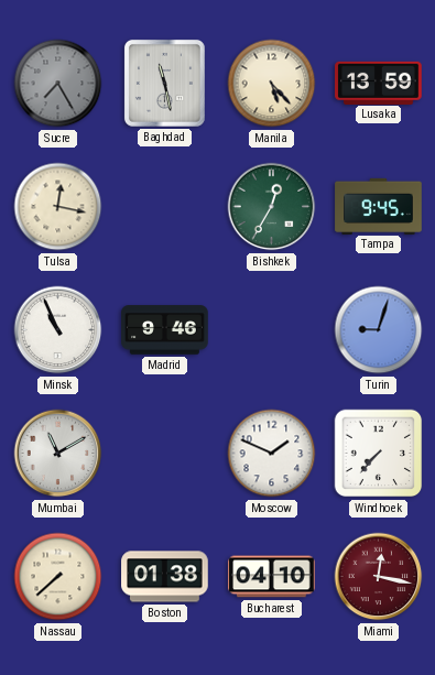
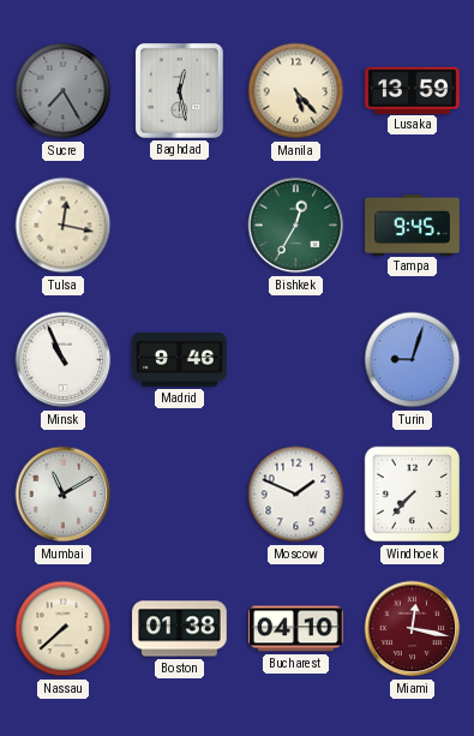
Baghdad: 11:28 -> 12:28 (179, 90)
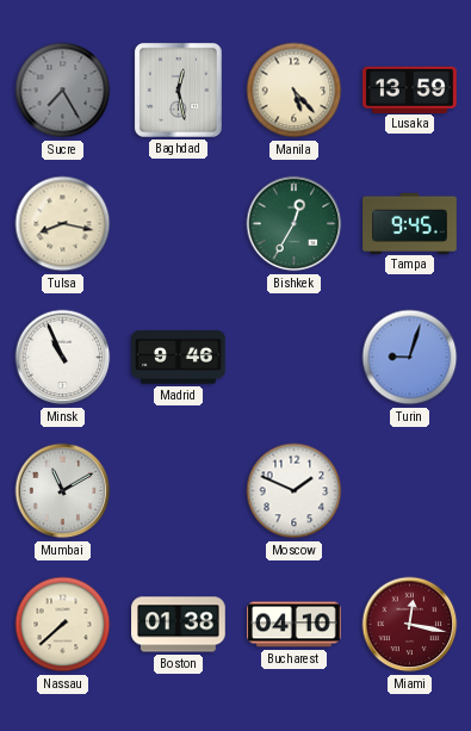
Tulsa: 12:17 -> 8:17 (63, 224)
Windhoek: 7:37 -> none (413, 495)
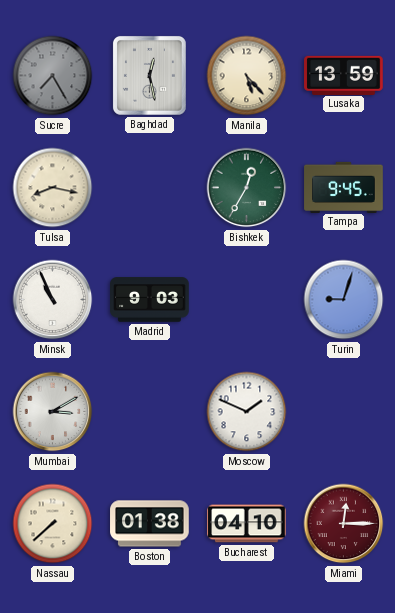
Madrid: 9:46 -> 9:03 (150, 300)
Mumbai: 11:10 -> 3:10 (53, 412)
Miami: 12:17 -> 12:15 (344, 524)
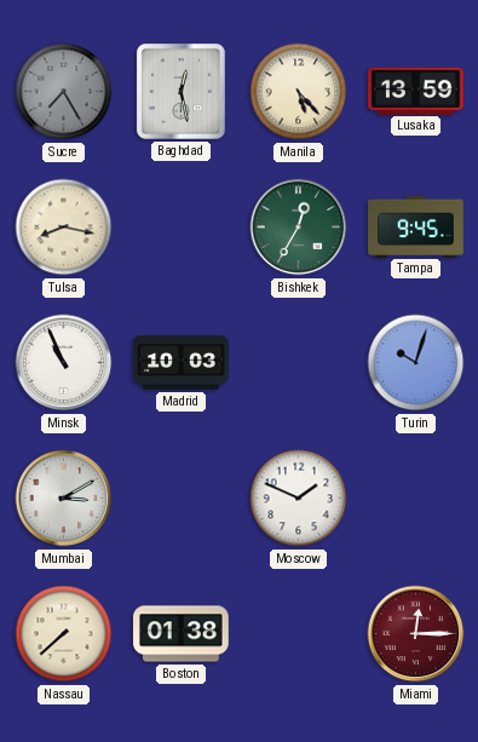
Madrid: 9:03 -> 10:03 (182, 363)
Turin: 9:03 -> 10:03 (416, 363)
Bucharest: 04:10 -> none (247, 524)
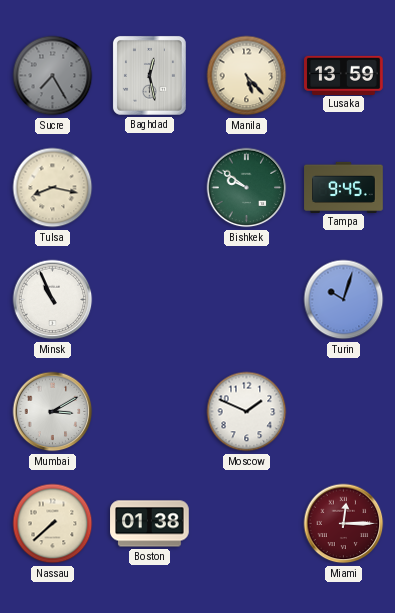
Bishkek: 12:35 -> 9:51 (247, 188)
Madrid: 10:03 -> none (182, 363)
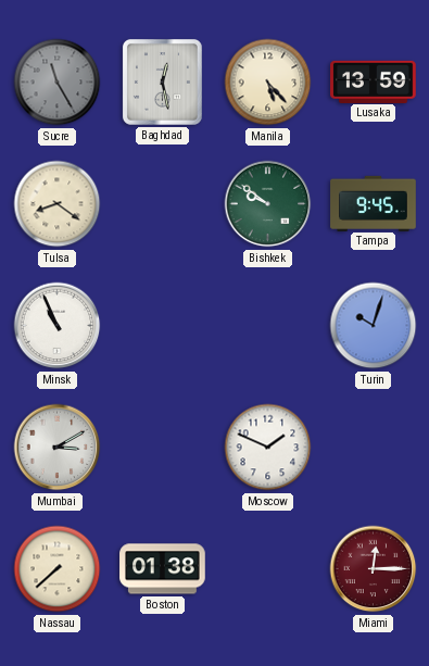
Sucre: 7:25 -> 11:25 (58, 83)
Tulsa: 8:17 -> 8:21 (58, 204)
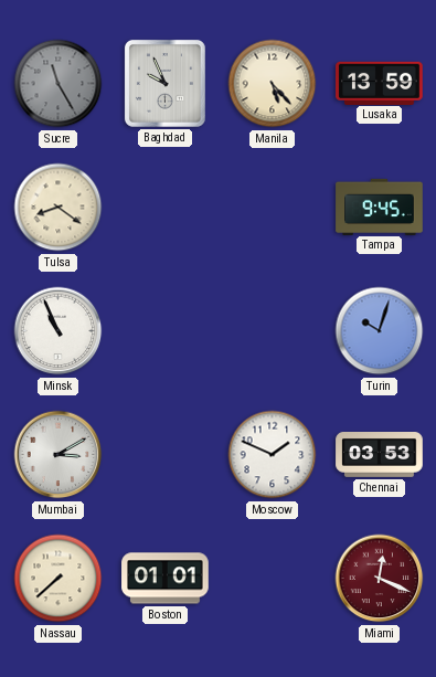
Baghdad: 12:28 -> 9:56 (164, 83)
Bishkek: 9:51 -> none (268, 204)
Chennai: none -> 03:53 (380, 455)
Boston: 01:38 -> 01:01 (166, 579)
Miami: 12:15 -> 12:19 (380, 579)
